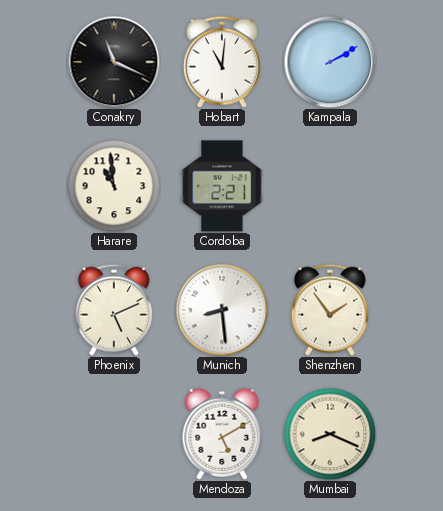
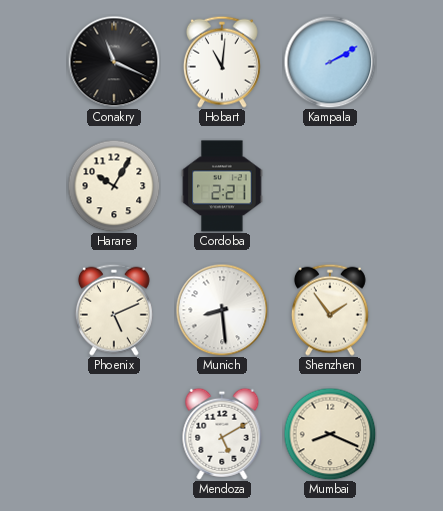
Harare: 10:59 -> 10:05 (114, 186)
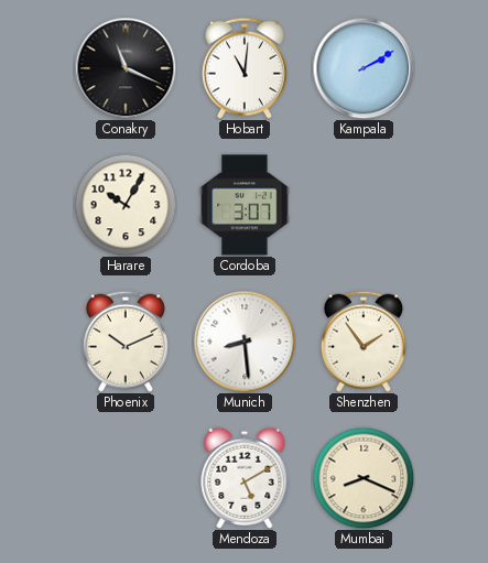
Cordoba: 2:21 -> 3:07 (245, 205)
Phoenix: 5:11 -> 10:11 (126, 342)
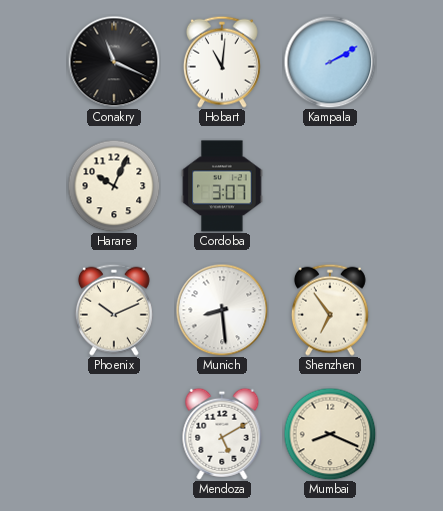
Harare: 10:05 -> 10:04 (114, 186)
Shenzhen: 1:54 -> 6:54 (330, 310)
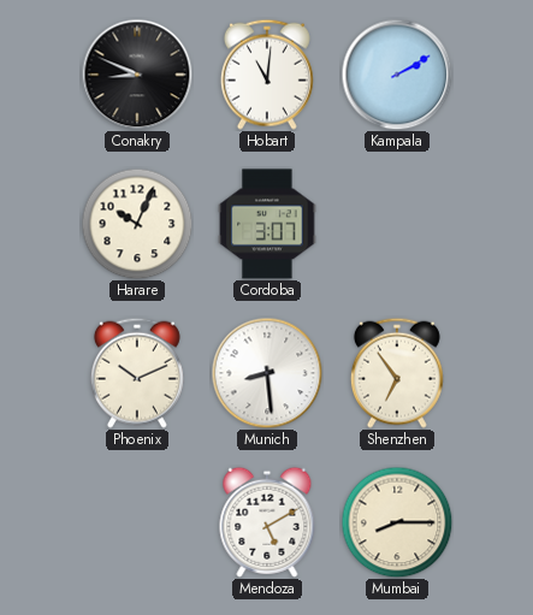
Conakry: 11:19 -> 8:49 (137, 75)
Mumbai: 8:19 -> 8:15 (397, 522)
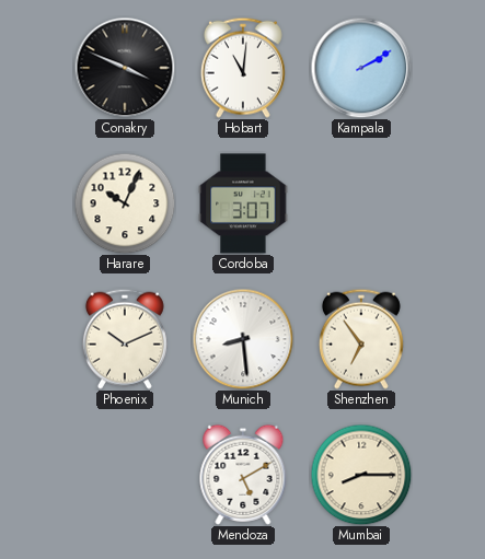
Conakry: 8:49 -> 3:49 (125, 68)
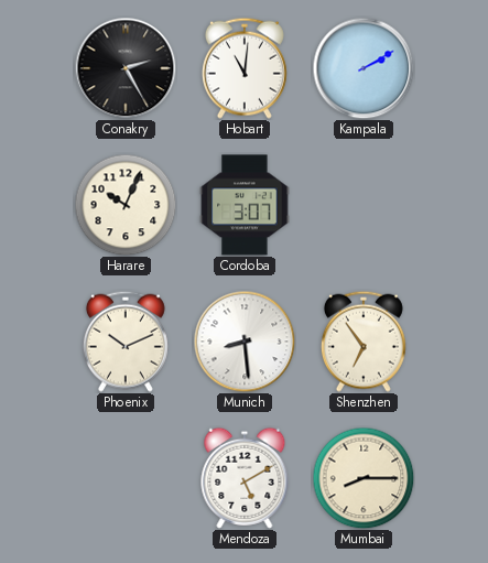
Conakry: 3:49 -> 2:25 (126, 68)
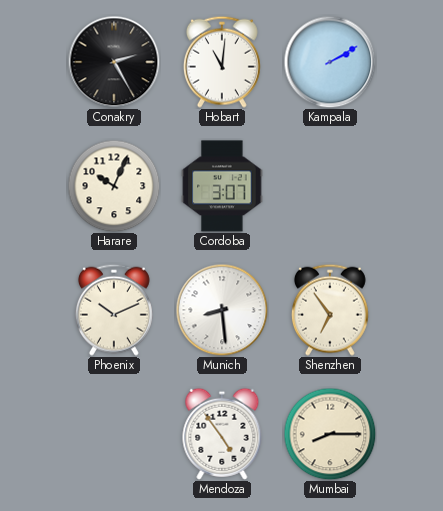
Mendoza: 5:10 -> 4:54 (222, 434)
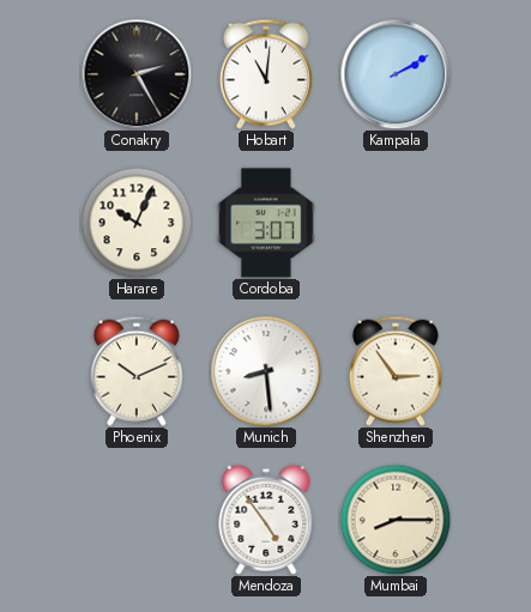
Shenzhen: 6:54 -> 2:54 (396, 371)
